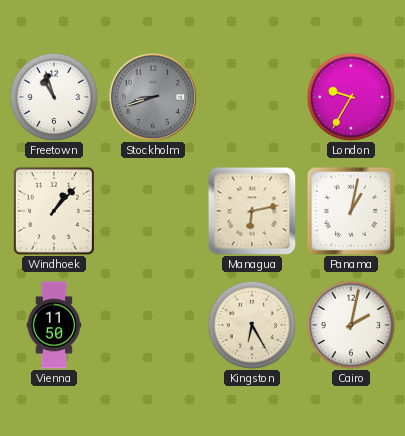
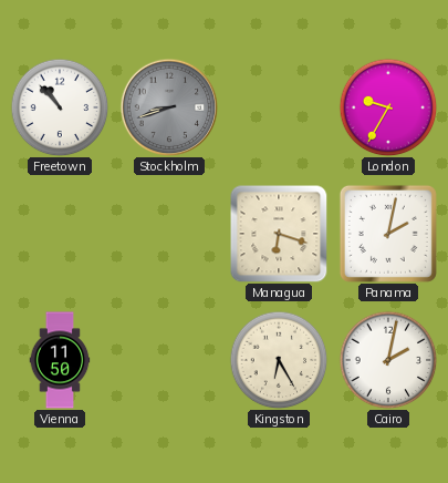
Freetown: 10:57 -> 10:53 (60, 107)
Windhoek: 1:07 -> none (54, 211)
Managua: 6:13 -> 6:18 (279, 234)
Panama: 1:02 -> 2:02 (388, 234)
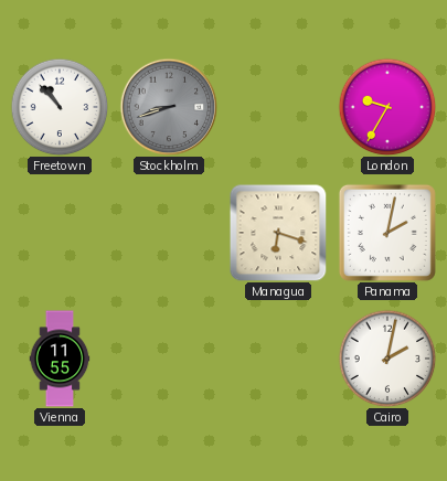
Vienna: 11:50 -> 11:55 (60, 359)
Kingston: 6:25 -> none (279, 360)
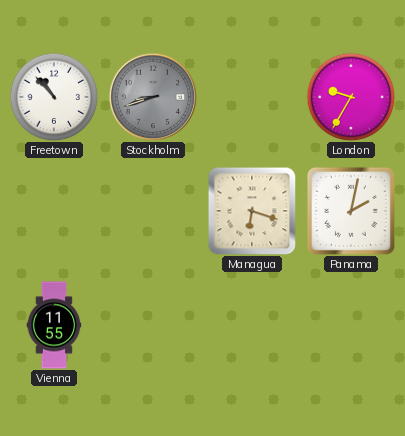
Cairo: 2:02 -> none (387, 359)
